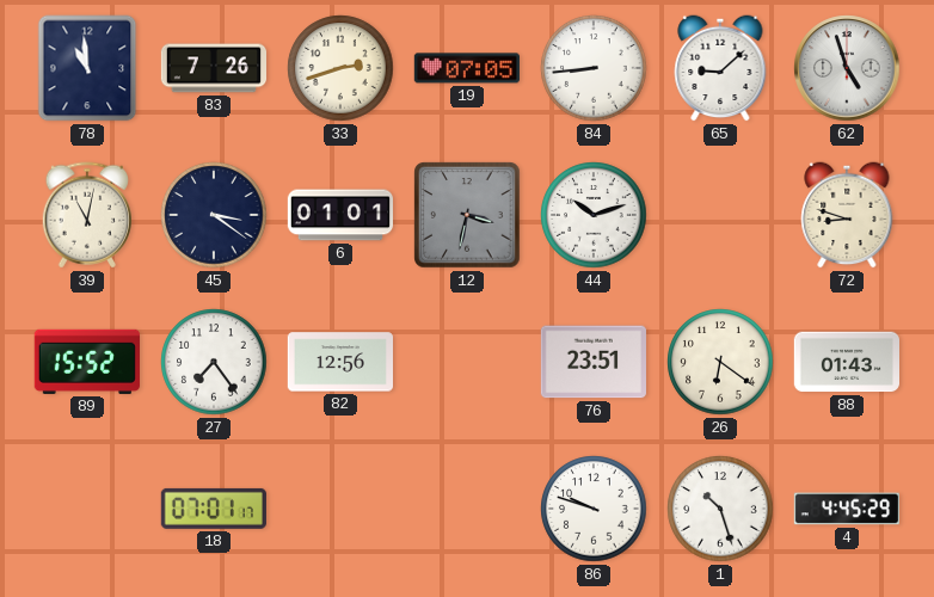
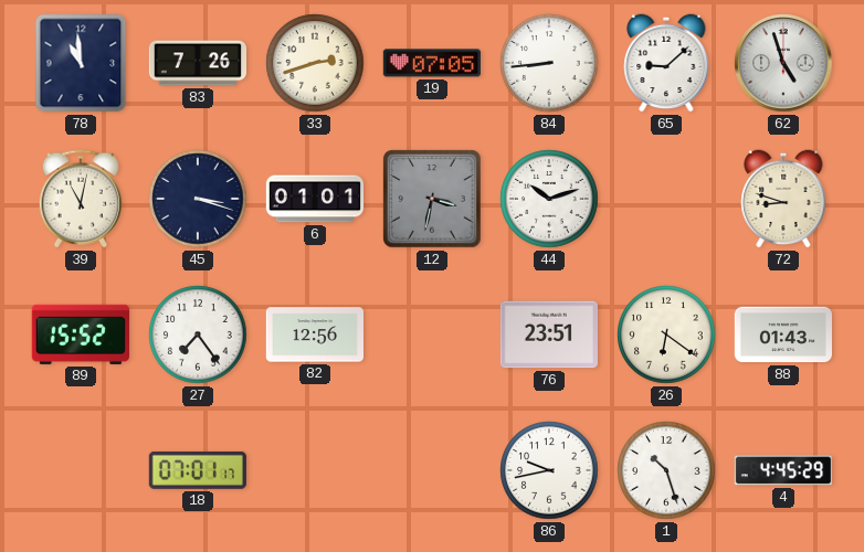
45: 3:21 -> 3:18 (198, 199)
86: 9:48 -> 9:43 (549, 470)
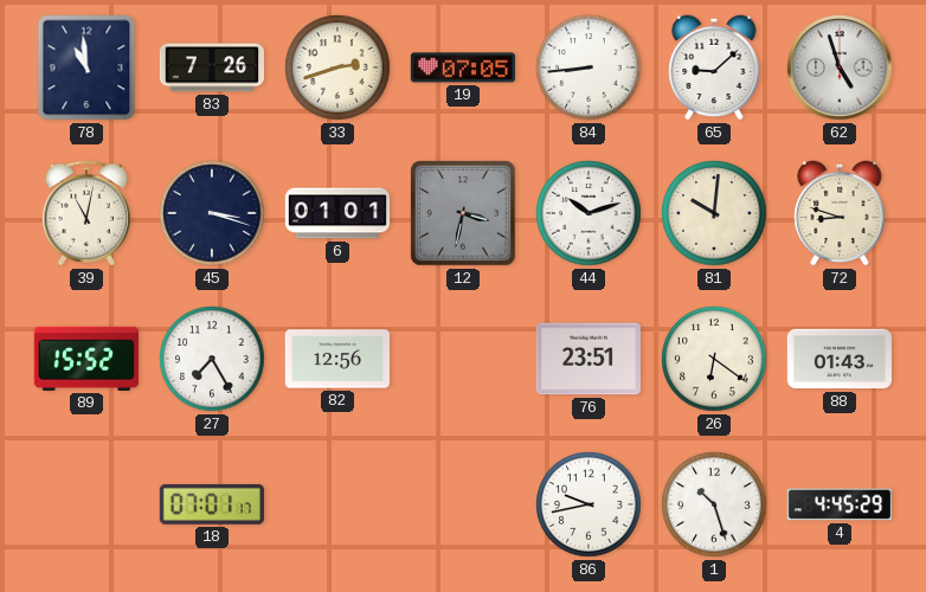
81: none -> 10:01 (714, 213)
27: 7:24 -> 7:25 (212, 359)
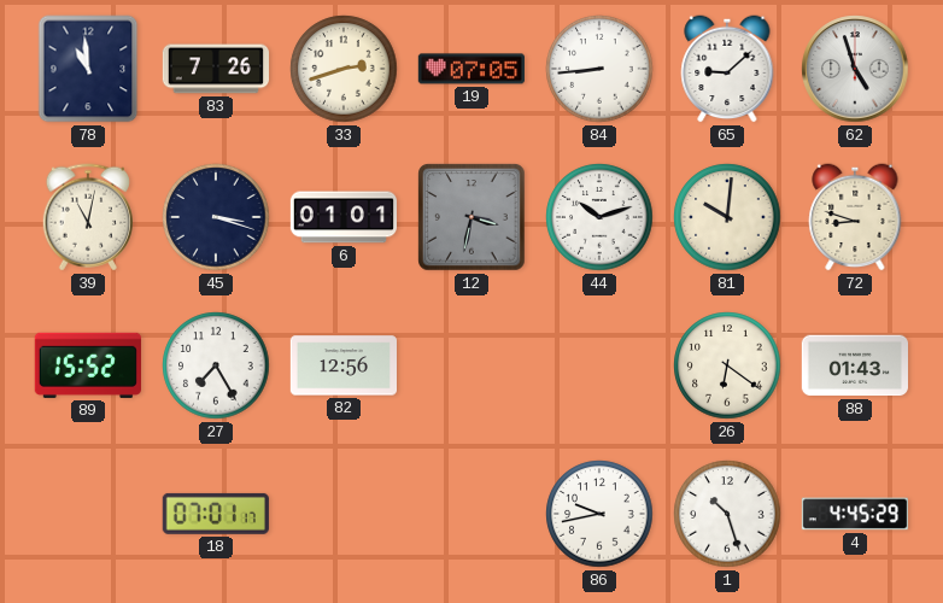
76: 23:51 -> none (589, 359)
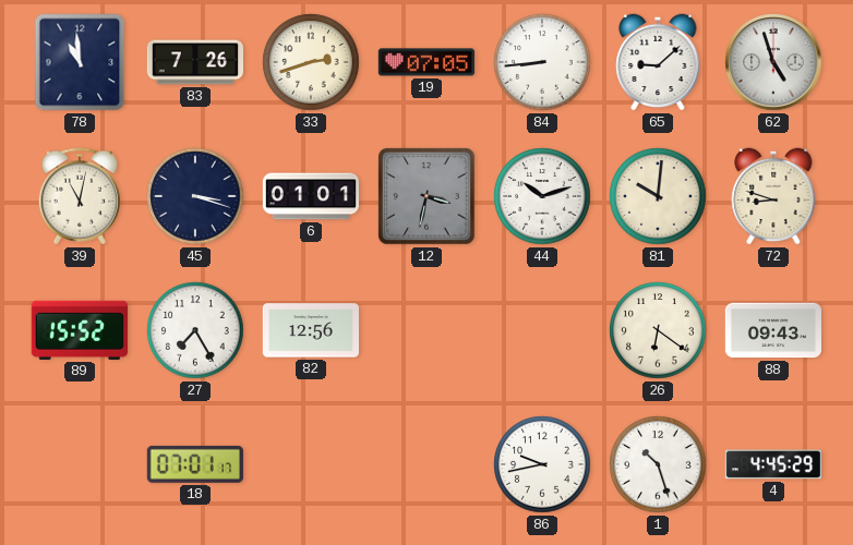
88: 01:43 -> 09:43 (772, 330)
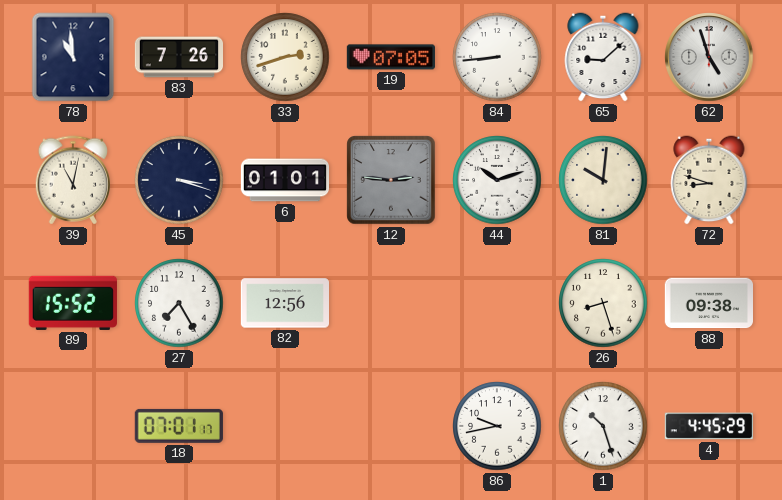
12: 3:32 -> 2:46 (391, 180)
26: 6:21 -> 8:27 (603, 303)
88: 09:43 -> 09:38 (708, 303)
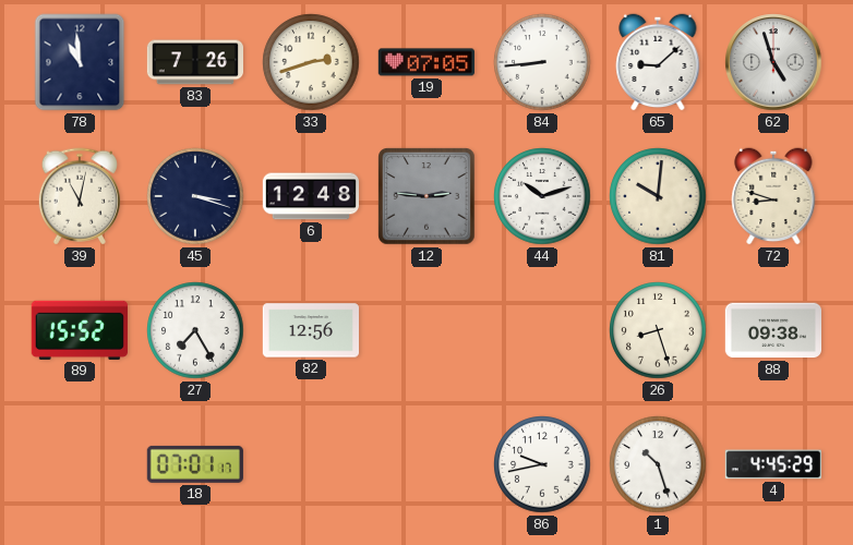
6: 01:01 -> 12:48 (310, 196)
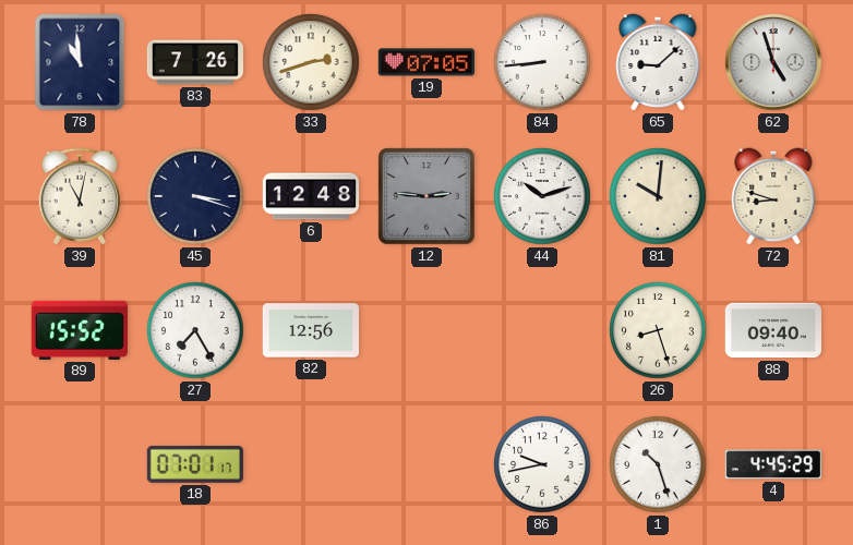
88: 09:38 -> 09:40 (772, 330)
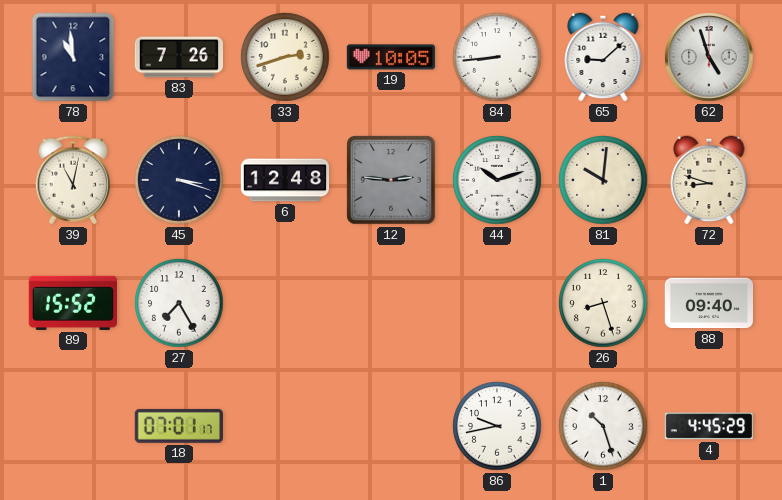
19: 07:05 -> 10:05 (391, 57)
82: 12:56 -> none (310, 330)
